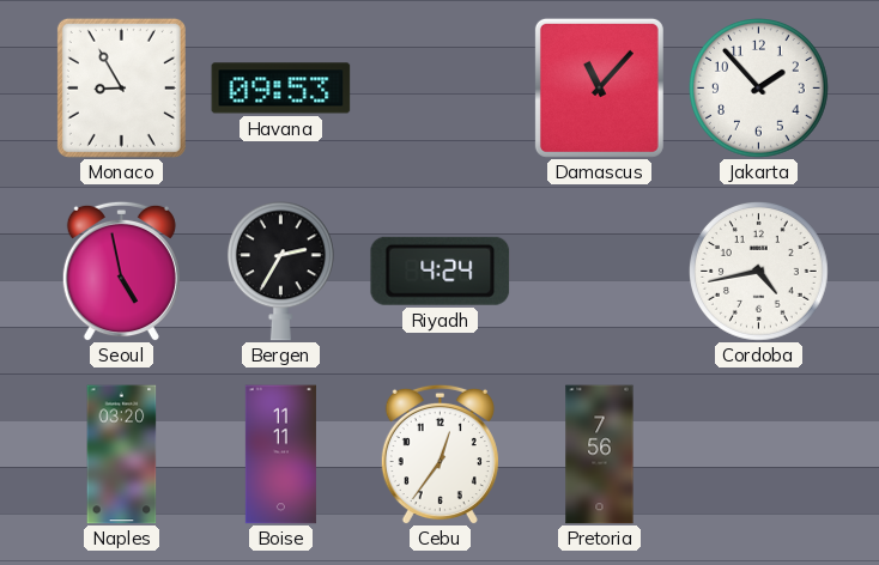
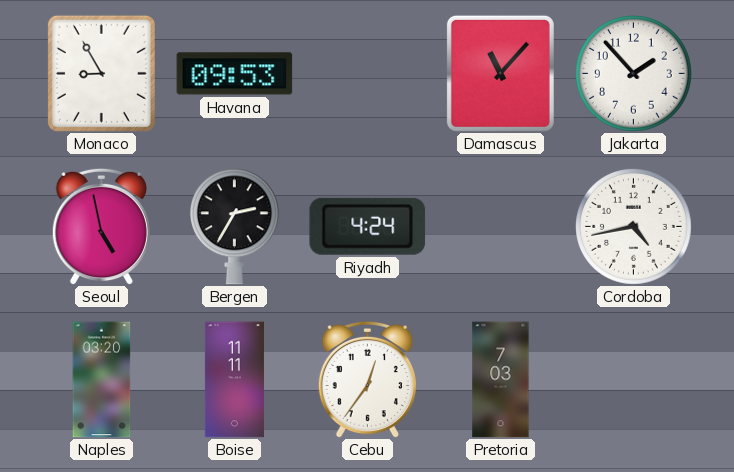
Pretoria: 7:56 -> 7:03 (501, 380)
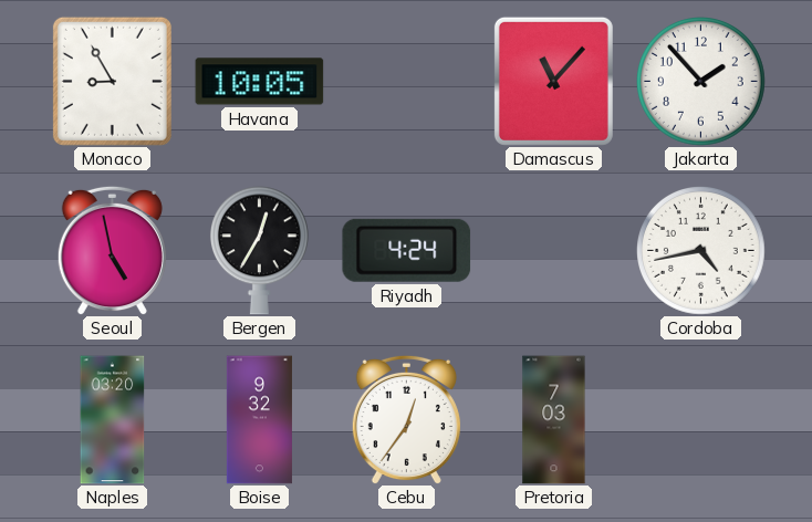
Havana: 09:53 -> 10:05 (260, 82)
Bergen: 2:35 -> 12:35 (259, 251)
Boise: 11:11 -> 9:32 (259, 420)
